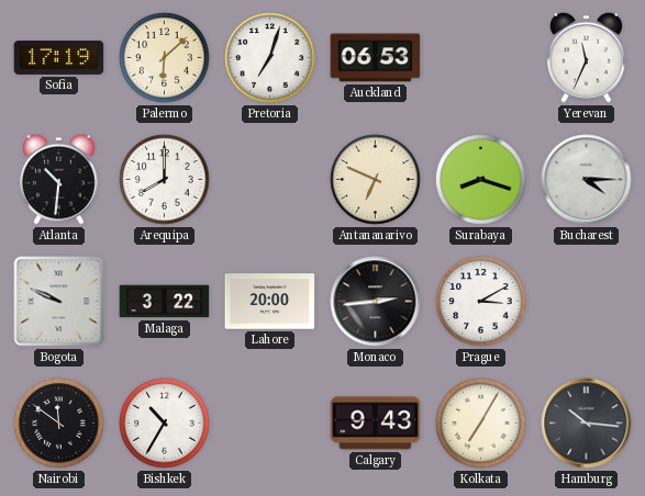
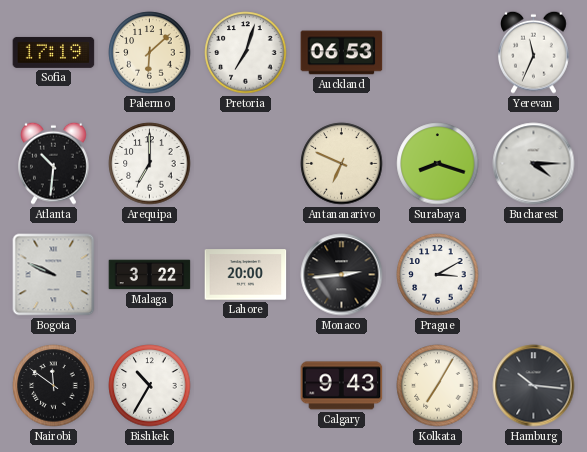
Arequipa: 8:00 -> 7:00 (150, 164)
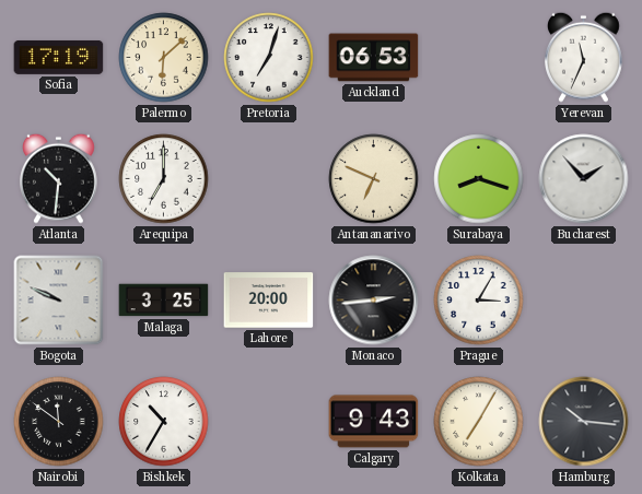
Bucharest: 4:15 -> 1:53 (584, 179)
Malaga: 3:22 -> 3:25 (164, 301)
Prague: 3:10 -> 3:05 (479, 301)
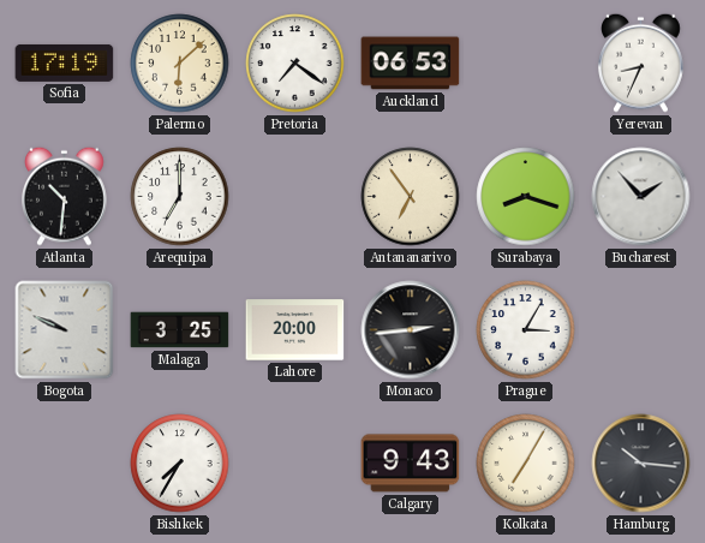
Pretoria: 7:03 -> 7:21 (295, 64)
Yerevan: 11:34 -> 8:34 (641, 62)
Antananarivo: 6:49 -> 6:54 (411, 197)
Nairobi: 11:51 -> none (59, 422)
Bishkek: 10:35 -> 7:35 (180, 464)
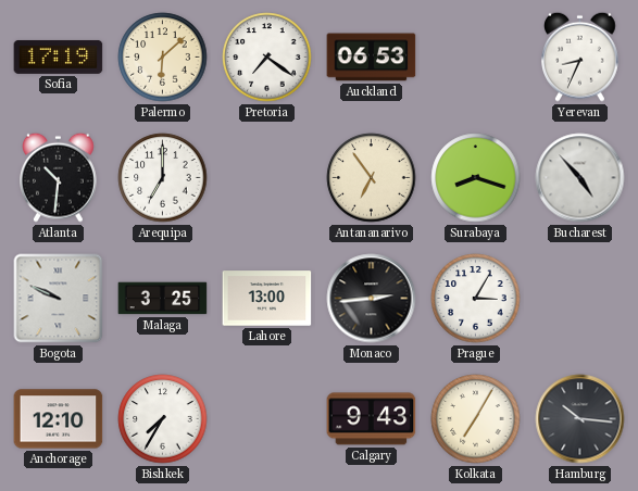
Bucharest: 1:53 -> 4:53 (580, 178)
Lahore: 20:00 -> 13:00 (267, 299)
Anchorage: none -> 12:10 (59, 419)
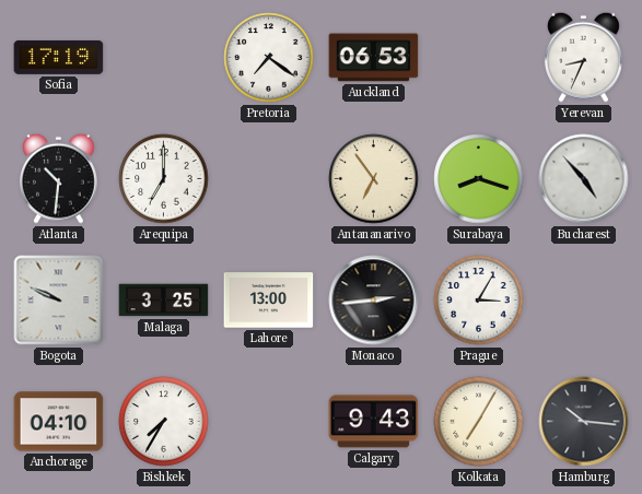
Palermo: 6:08 -> none (163, 58)
Anchorage: 12:10 -> 04:10 (59, 422)
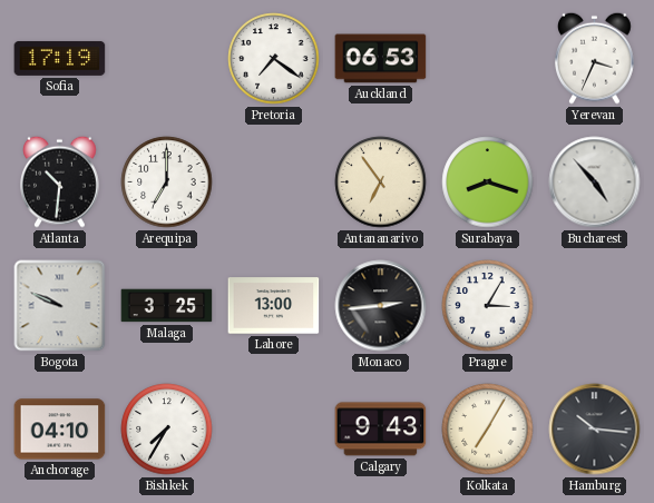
Yerevan: 8:34 -> 3:34 (595, 58)
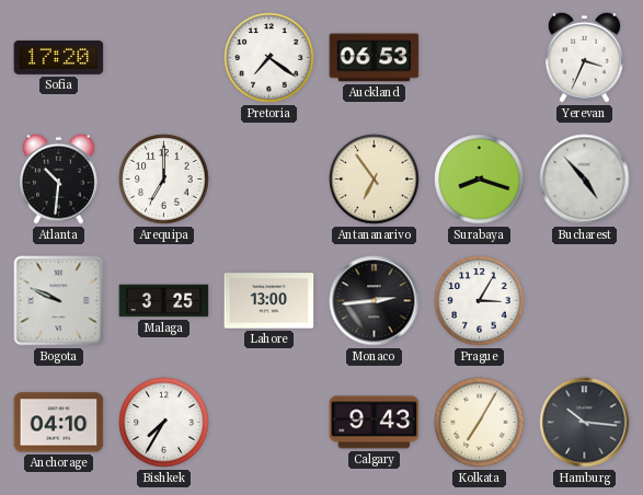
Sofia: 17:19 -> 17:20 (59, 57)
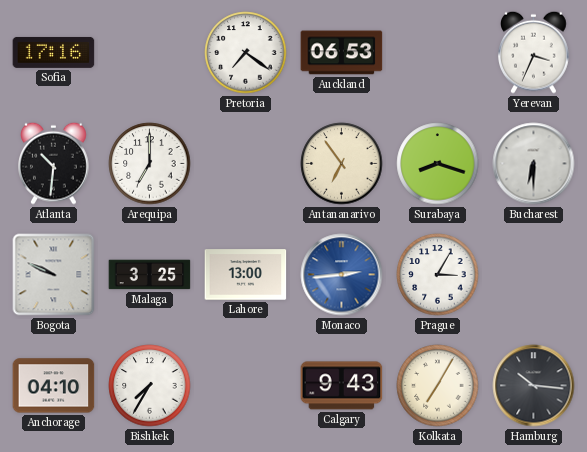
Sofia: 17:20 -> 17:16 (54, 52)
Bucharest: 4:53 -> 6:30 (534, 164)
Monaco dial: black -> blue (342, 275)
